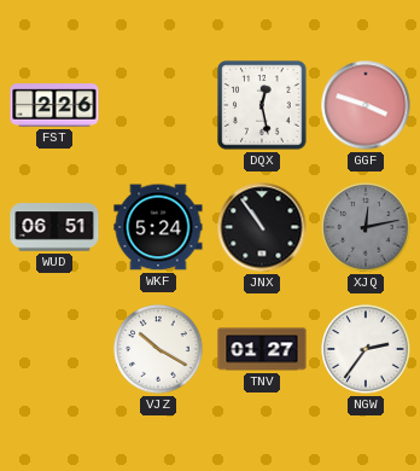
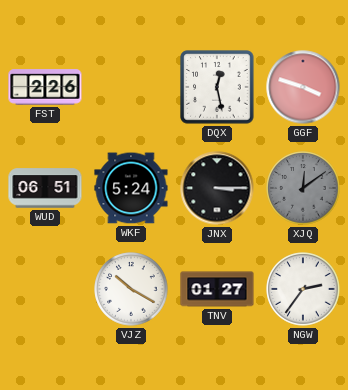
JNX: 10:54 -> 3:15 (217, 188)
XJQ: 12:13 -> 12:09 (303, 188)
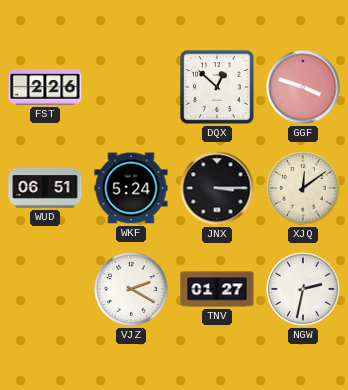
DQX: 12:28 -> 12:52 (217, 87)
XJQ dial: grey -> cream (303, 188)
VJZ: 10:20 -> 2:20 (131, 289)
NGW: 2:36 -> 2:32 (303, 289)
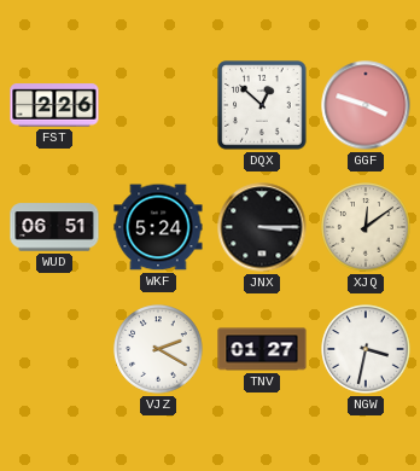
NGW: 2:32 -> 3:32 (366, 349)
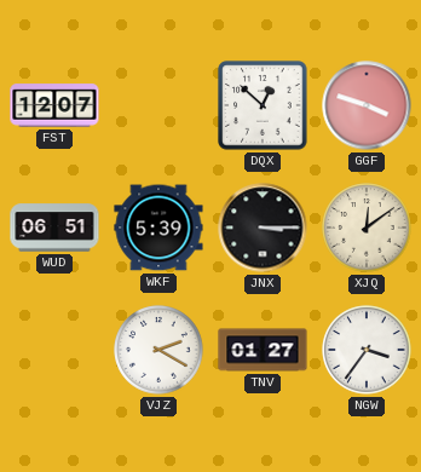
FST: 2:26 -> 12:07 (54, 105)
WKF: 5:24 -> 5:39 (158, 228)
NGW: 3:32 -> 3:36 (367, 350)
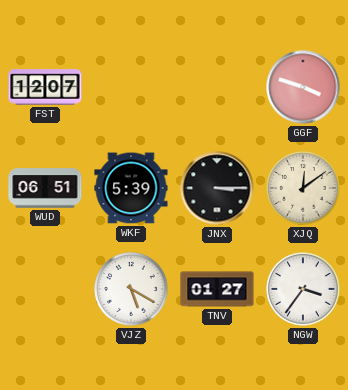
DQX: 12:52 -> none (263, 105)
VJZ: 2:20 -> 5:20 (131, 289)
